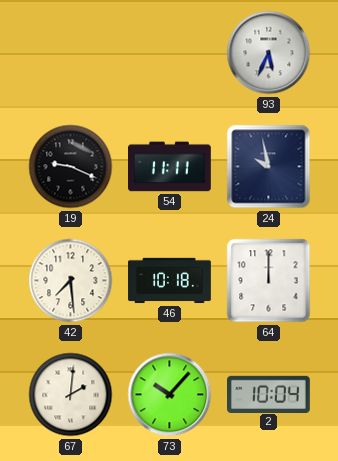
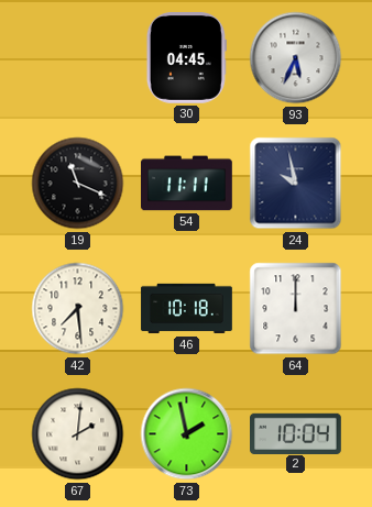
30: none -> 04:45 (186, 58)
19: 9:19 -> 11:19 (78, 184)
73: 10:07 -> 1:58 (187, 434)
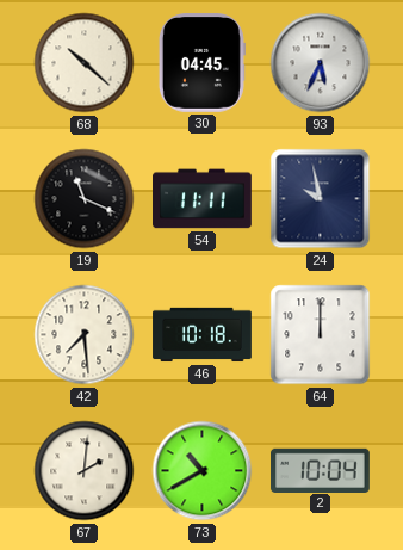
68: none -> 10:22 (85, 63)
73: 1:58 -> 10:40 (203, 471)
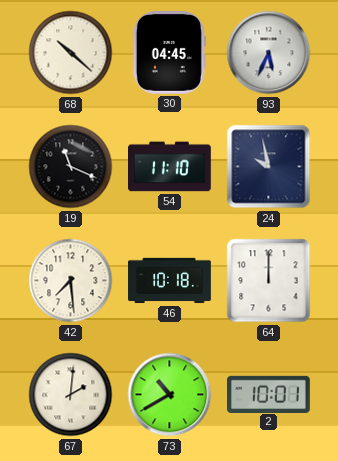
54: 11:11 -> 11:10 (170, 167)
2: 10:04 -> 10:01 (269, 394)
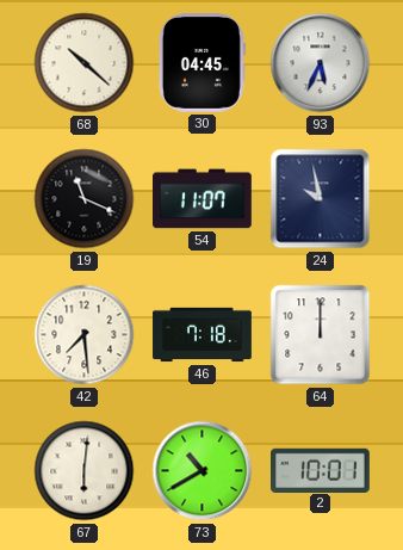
54: 11:10 -> 11:07 (203, 199)
46: 10:18 -> 7:18 (203, 335)
67: 2:01 -> 6:01 (85, 471)
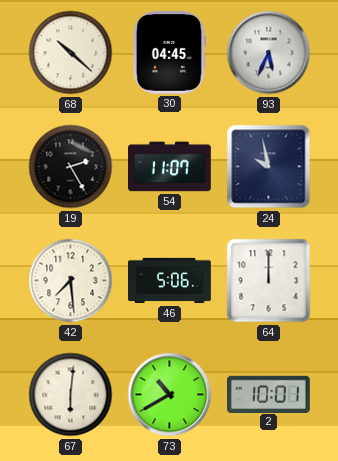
19: 11:19 -> 2:25 (71, 167)
46: 7:18 -> 5:06 (170, 281)
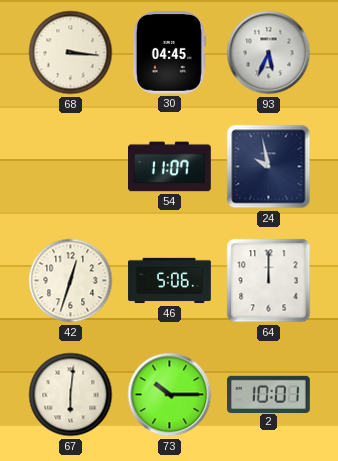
68: 10:22 -> 3:16 (71, 53)
19: 2:25 -> none (71, 167)
42: 7:29 -> 12:33 (71, 281)
73: 10:40 -> 10:15 (170, 395)
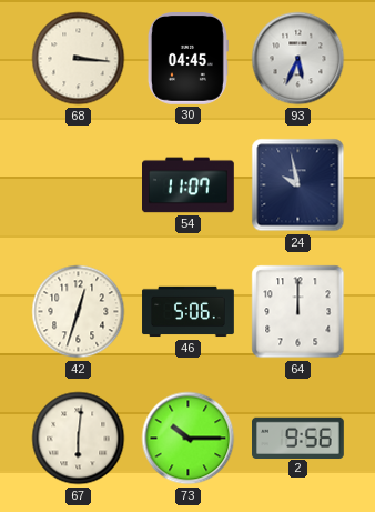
2: 10:01 -> 9:56 (298, 438)
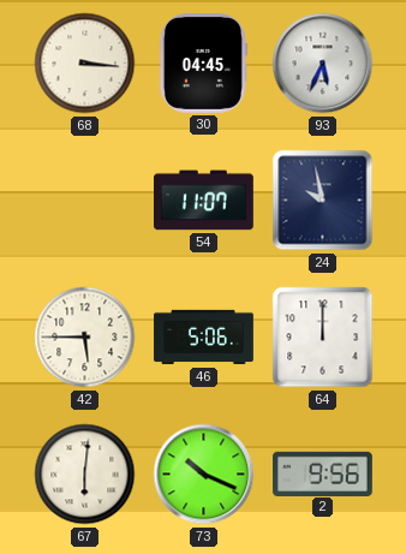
42: 12:33 -> 5:45 (85, 338)
73: 10:15 -> 10:19 (204, 475)
